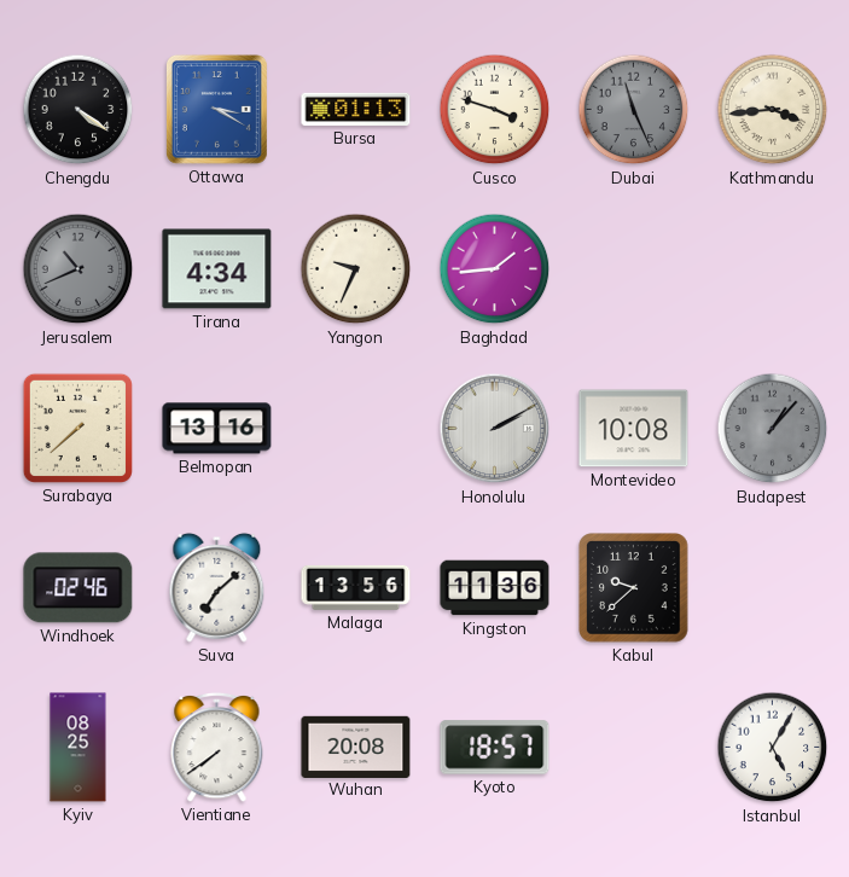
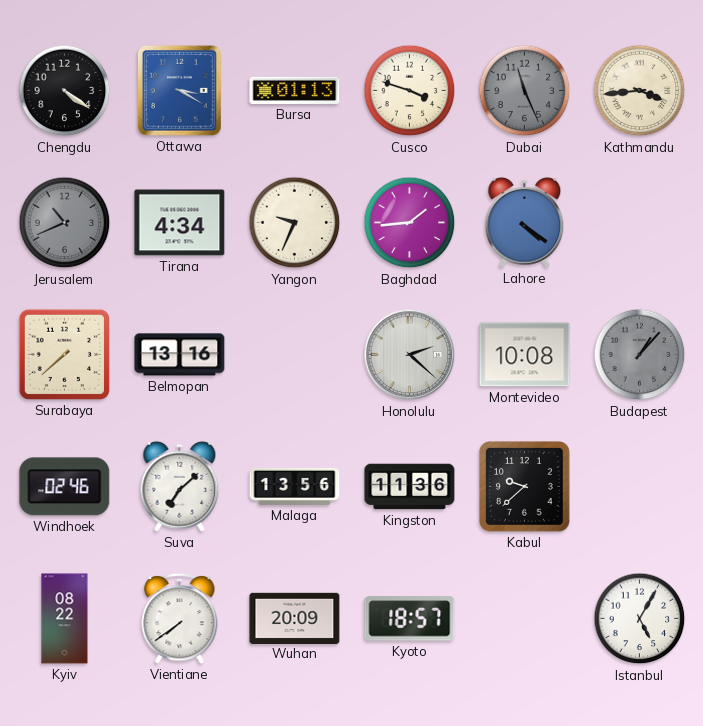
Lahore: none -> 4:21 (525, 222)
Honolulu: 2:10 -> 2:22 (410, 355)
Kyiv: 08:25 -> 08:22 (65, 619)
Wuhan: 20:08 -> 20:09 (295, 618)
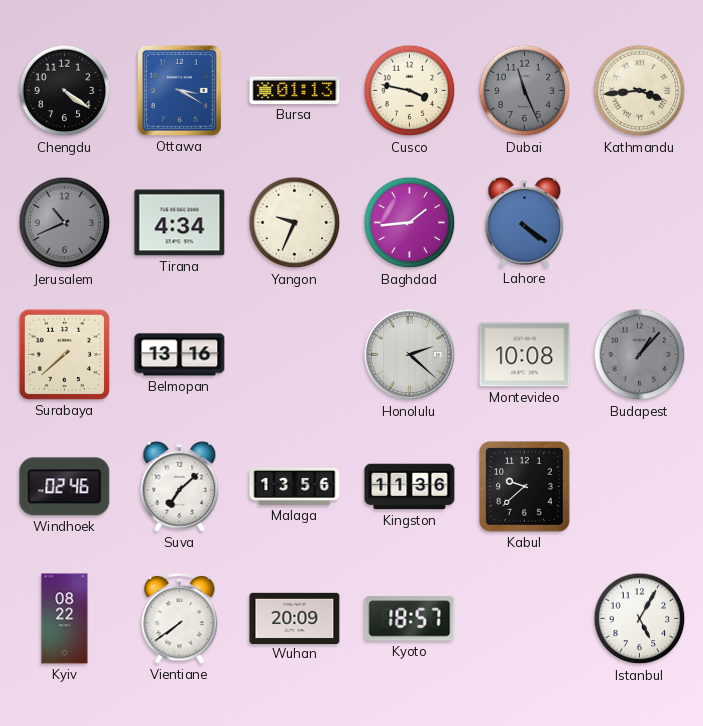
Cusco: 3:48 -> 3:47 (410, 91)
